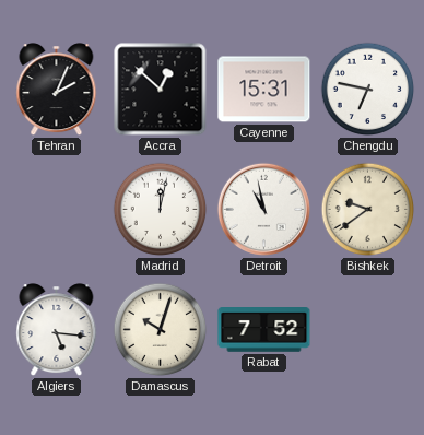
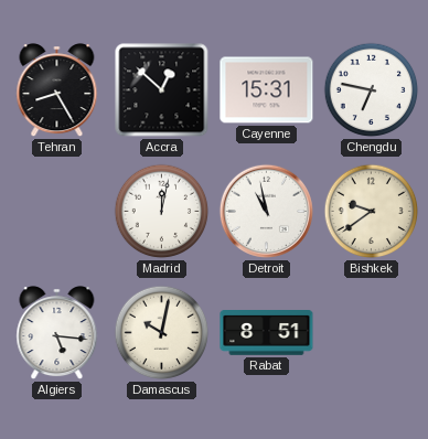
Tehran: 2:04 -> 8:25 (57, 90)
Damascus: 10:03 -> 10:02 (162, 333)
Rabat: 7:52 -> 8:51 (267, 333)
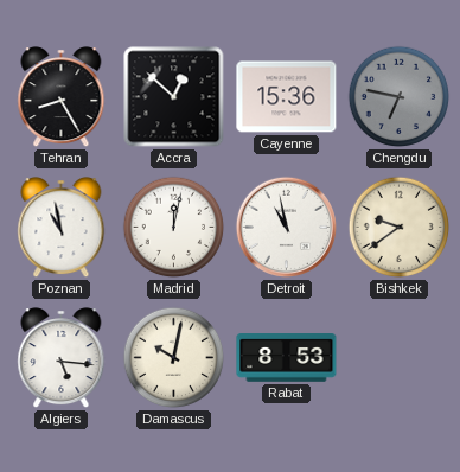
Cayenne: 15:31 -> 15:36 (287, 97)
Chengdu dial: white -> grey (400, 97)
Poznan: none -> 10:58 (62, 228)
Rabat: 8:51 -> 8:53 (287, 358)
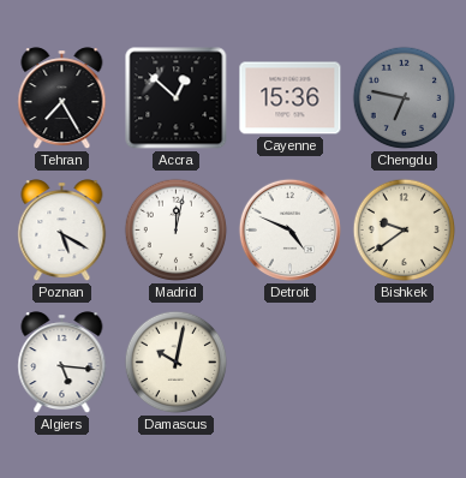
Tehran: 8:25 -> 7:25 (62, 98)
Poznan: 10:58 -> 5:20 (62, 231)
Detroit: 10:58 -> 4:49 (289, 229)
Rabat: 8:53 -> none (287, 358)
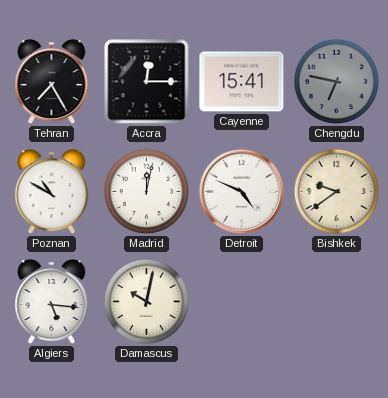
Accra: 12:52 -> 12:15 (147, 82)
Cayenne: 15:36 -> 15:41 (242, 82)
Poznan: 5:20 -> 10:50 (52, 192)
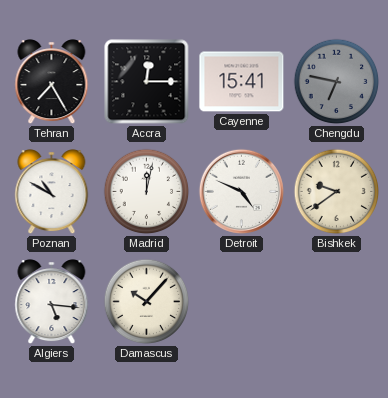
Damascus: 10:02 -> 10:07 (147, 302)
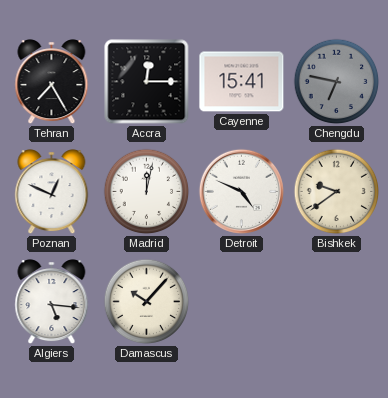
Poznan: 10:50 -> 12:49 (52, 192)
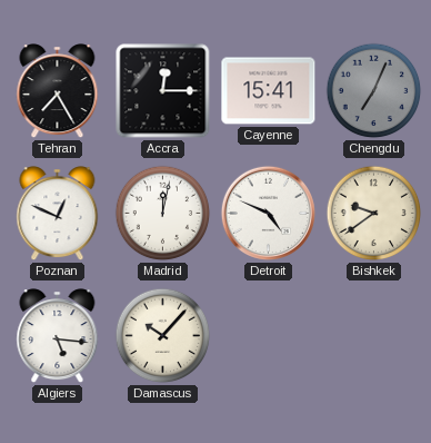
Chengdu: 6:47 -> 7:04 (374, 91)
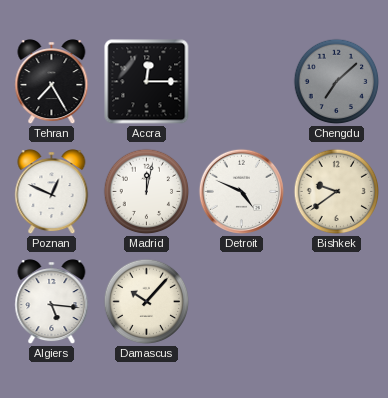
Cayenne: 15:41 -> none (269, 91)
Chengdu: 7:04 -> 7:08 (337, 82)
